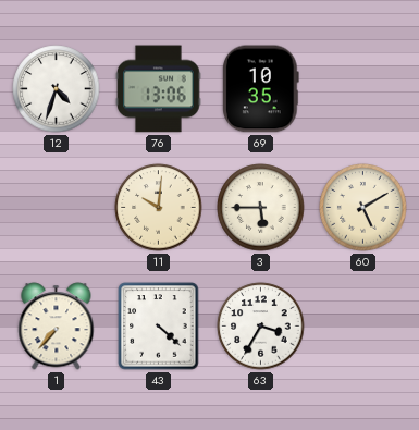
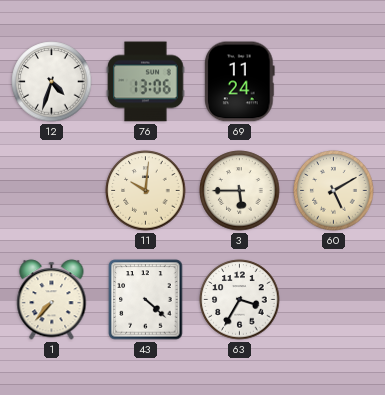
69: 10:35 -> 11:24 (240, 82)
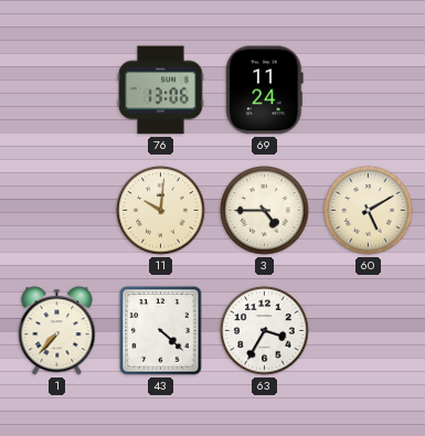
12: 4:33 -> none (52, 82)
3: 5:45 -> 4:45 (265, 211)
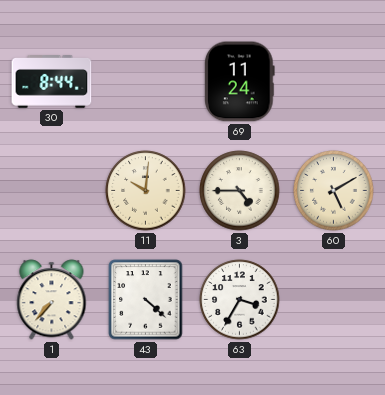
30: none -> 8:44 (52, 82)
76: 13:06 -> none (161, 91)
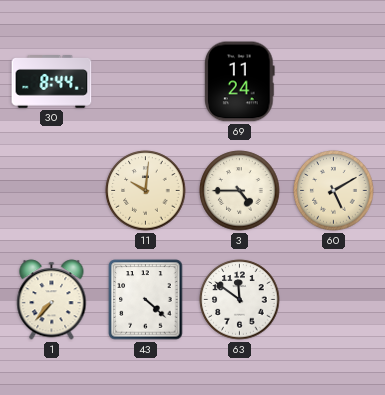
63: 3:35 -> 11:51 (240, 300)
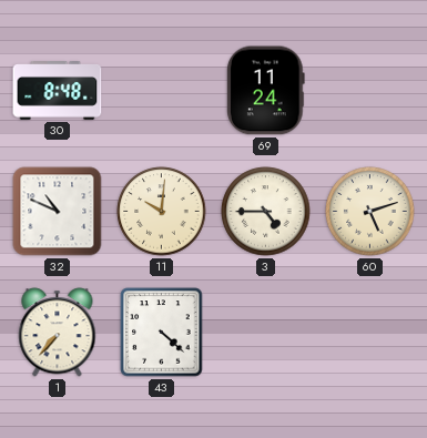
30: 8:44 -> 8:48 (58, 91)
32: none -> 10:49 (58, 212)
60: 5:10 -> 5:12 (370, 212)
63: 11:51 -> none (240, 300)
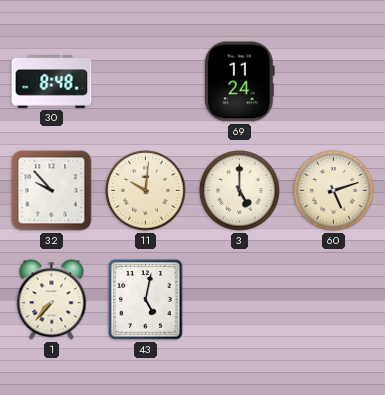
32: 10:49 -> 9:53 (52, 191)
3: 4:45 -> 5:00 (240, 191)
43: 4:22 -> 5:02 (146, 300)
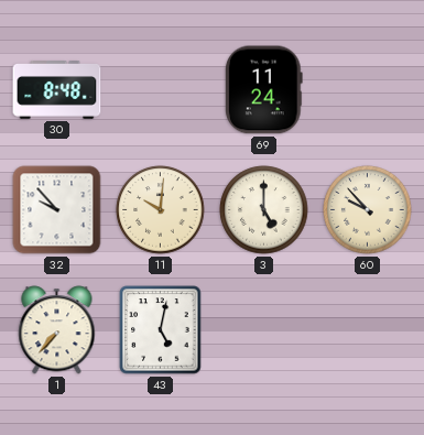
60: 5:12 -> 9:53 (368, 210)
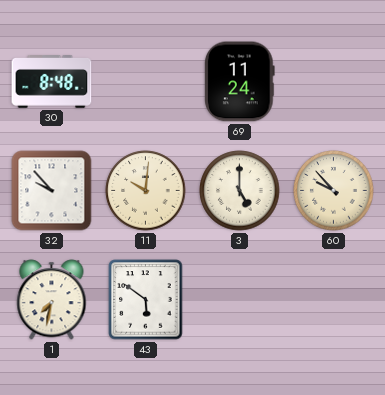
1: 7:37 -> 7:32 (52, 300)
43: 5:02 -> 5:51 (146, 300)
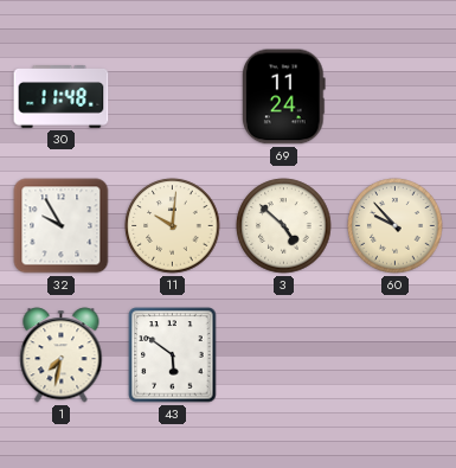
30: 8:48 -> 11:48 (62, 97)
32: 9:53 -> 9:55 (62, 226)
3: 5:00 -> 4:52 (284, 226)
